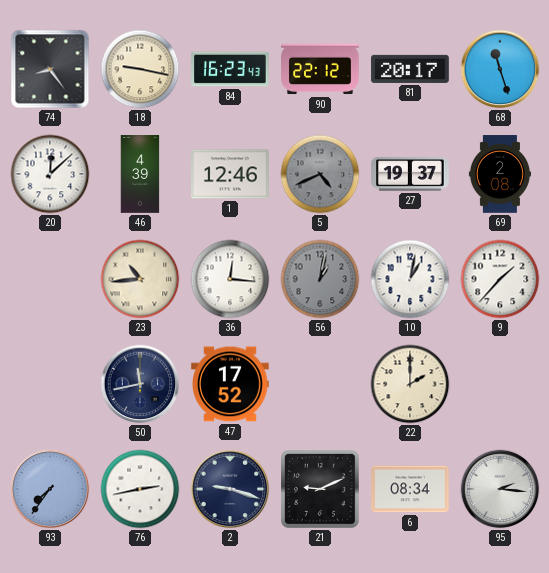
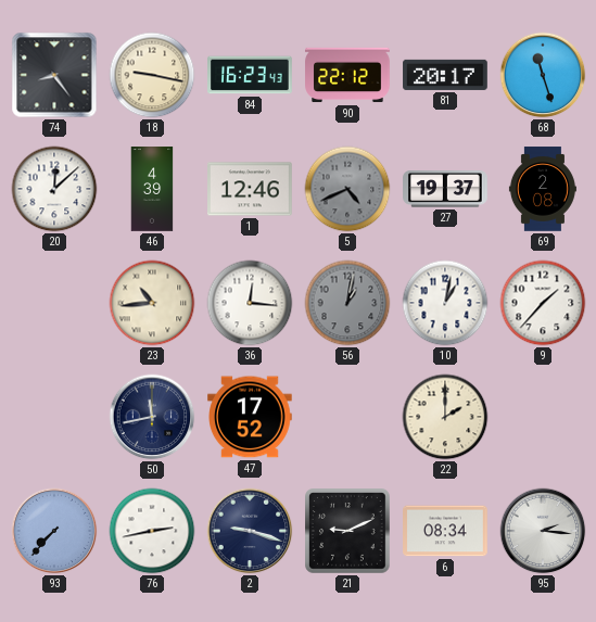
93: 7:36 -> 7:37 (54, 531)
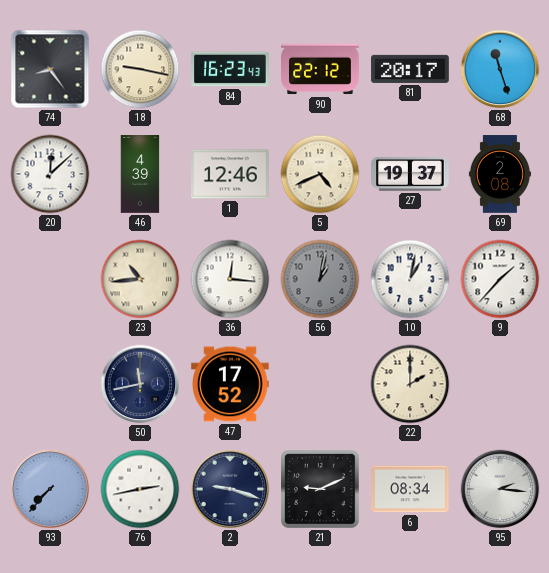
5 dial: grey -> cream (320, 174)
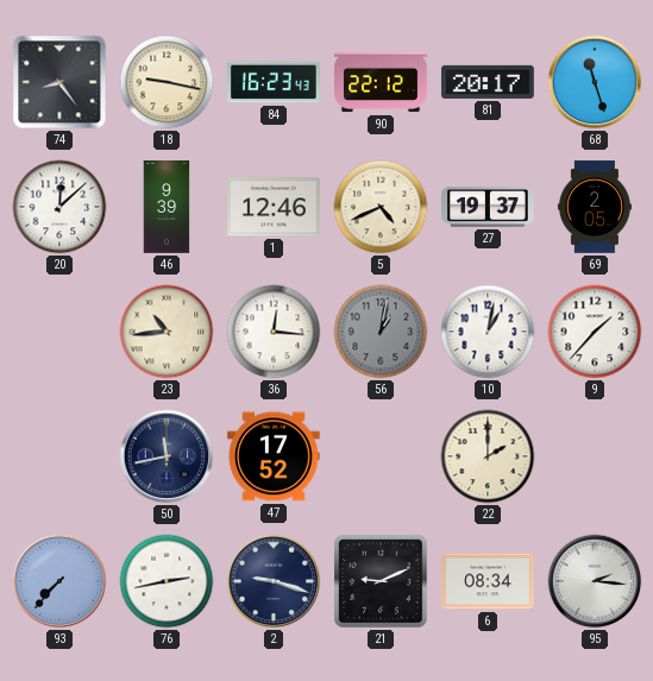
46: 4:39 -> 9:39 (167, 207)
69: 2:08 -> 2:05 (595, 207)
